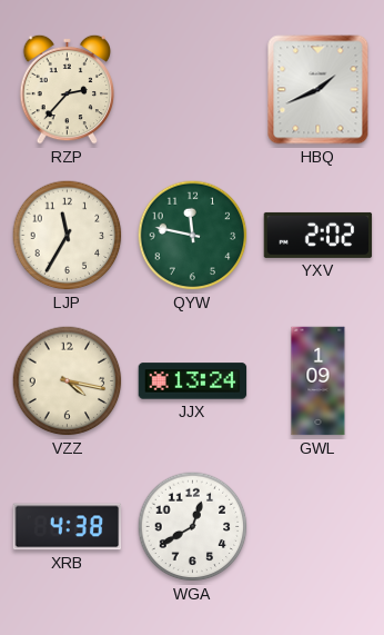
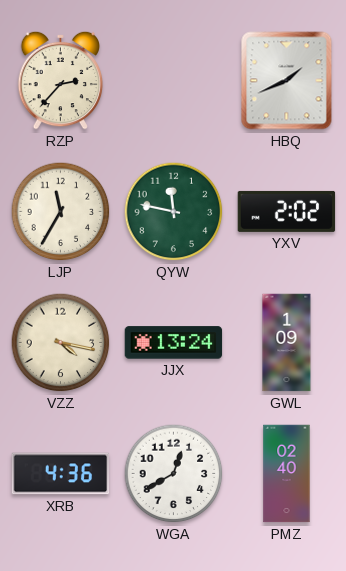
XRB: 4:38 -> 4:36 (61, 474)
PMZ: none -> 02:40 (287, 474)
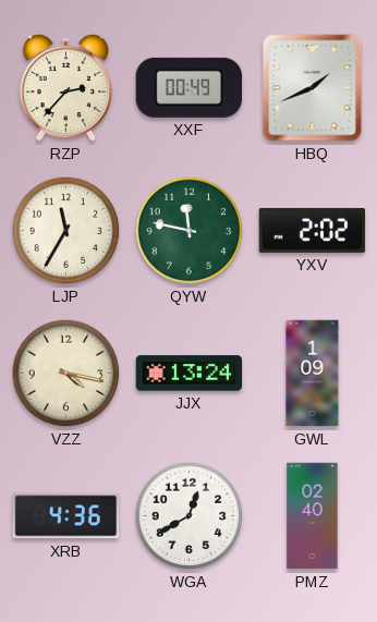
XXF: none -> 00:49 (190, 87)
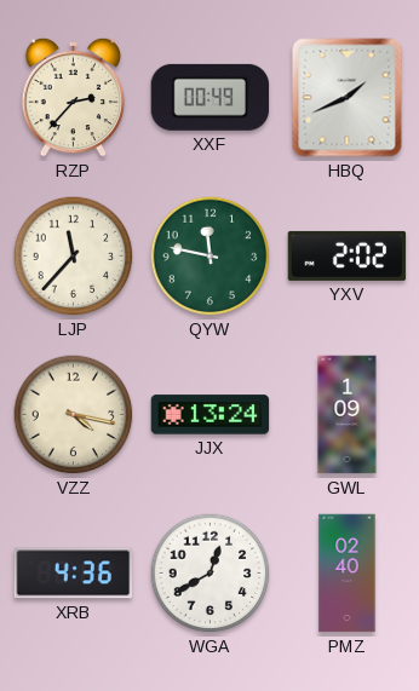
LJP: 11:35 -> 11:37 (74, 257)
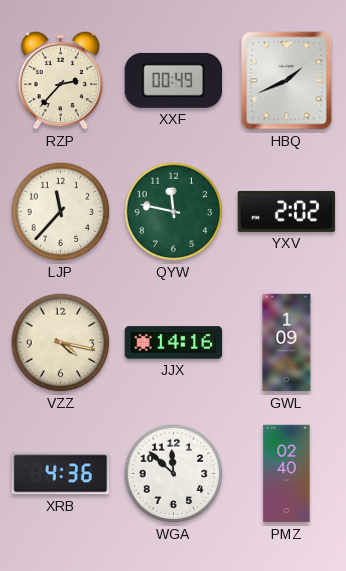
JJX: 13:24 -> 14:16 (174, 343)
WGA: 12:40 -> 11:52 (174, 474)
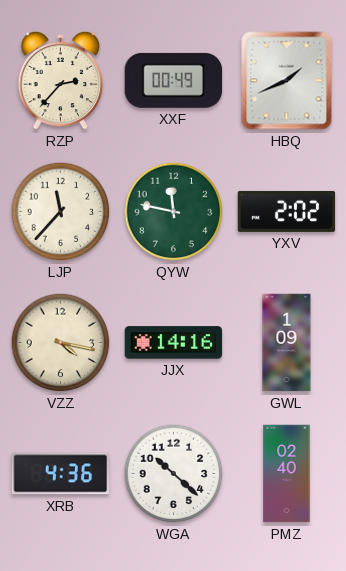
WGA: 11:52 -> 10:22 (174, 474)
